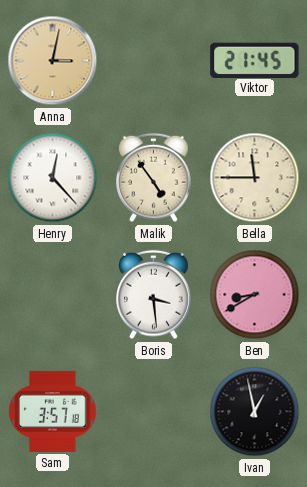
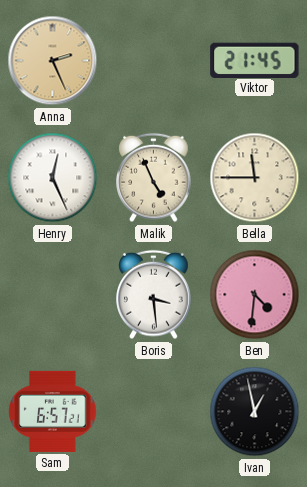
Anna: 3:02 -> 2:26 (53, 61)
Henry: 12:23 -> 12:26 (53, 178)
Malik: 4:54 -> 4:56 (154, 178)
Ben: 8:40 -> 4:31 (255, 295)
Sam: 3:57 -> 6:57 (53, 411)
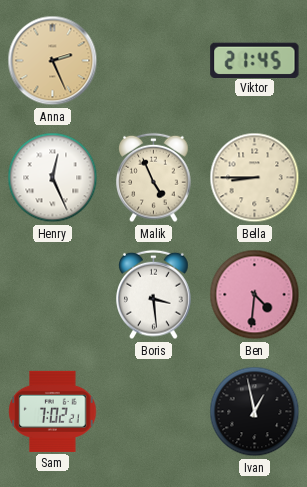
Bella: 11:45 -> 8:45 (255, 178)
Sam: 6:57 -> 7:02 (53, 411)
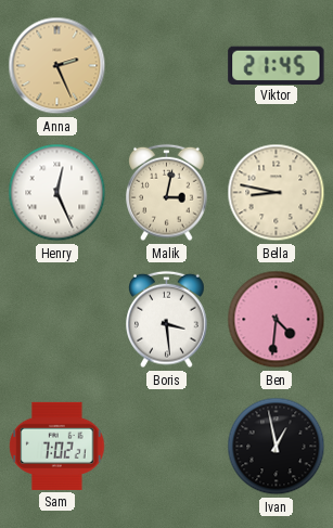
Malik: 4:56 -> 3:02 (167, 193)
Bella: 8:45 -> 8:47 (277, 193)
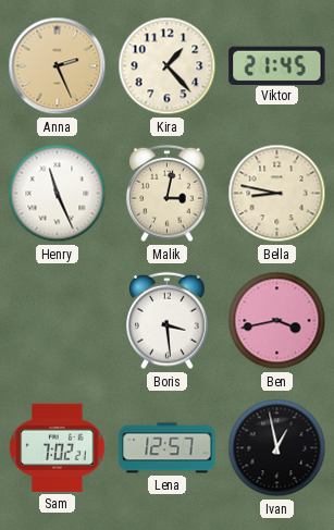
Kira: none -> 1:23 (168, 66)
Henry: 12:26 -> 11:26 (58, 194)
Ben: 4:31 -> 3:43 (277, 321)
Lena: none -> 12:57 (168, 448)
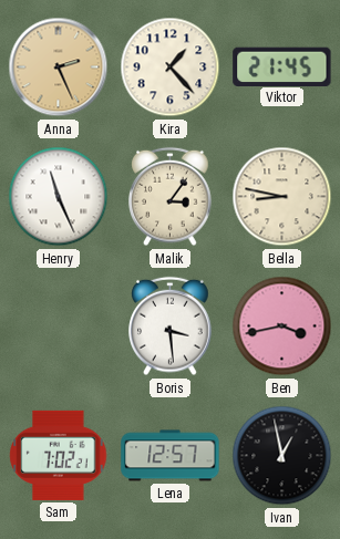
Malik: 3:02 -> 3:06 (171, 197)
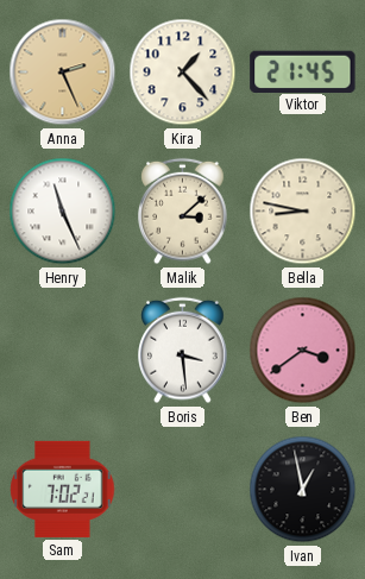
Malik: 3:06 -> 3:08 (183, 212)
Ben: 3:43 -> 3:39 (303, 351)
Lena: 12:57 -> none (171, 456)
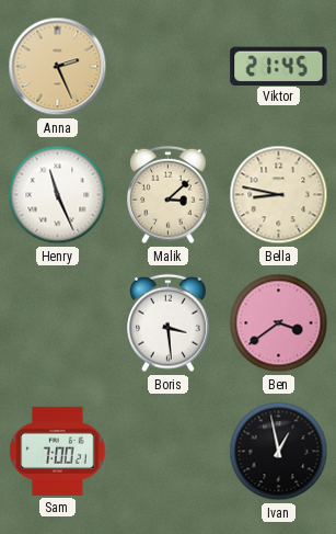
Kira: 1:23 -> none (183, 73)
Sam: 7:02 -> 7:00 (58, 451)
